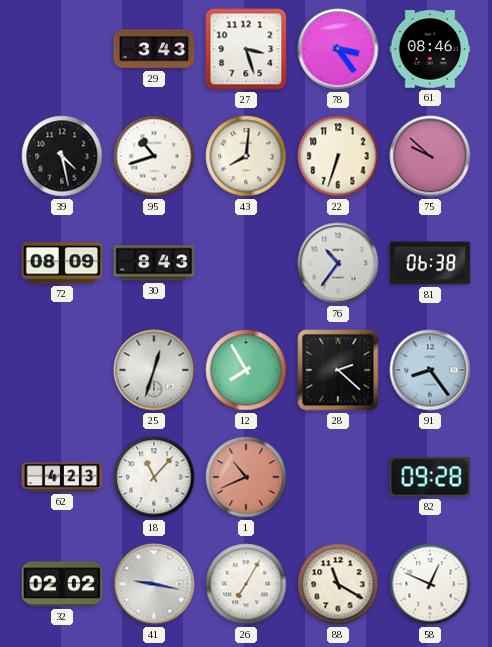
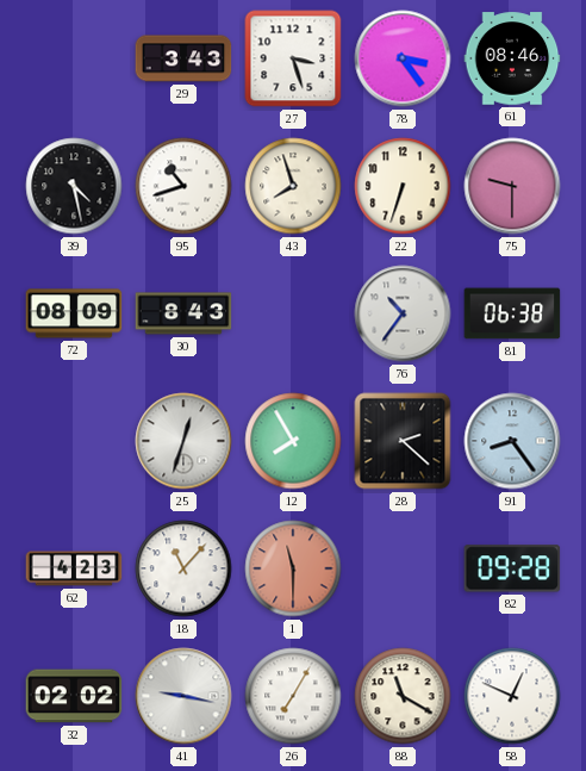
43: 8:01 -> 7:57 (293, 186)
75: 9:52 -> 9:30 (512, 186)
1: 10:41 -> 11:30 (293, 568)
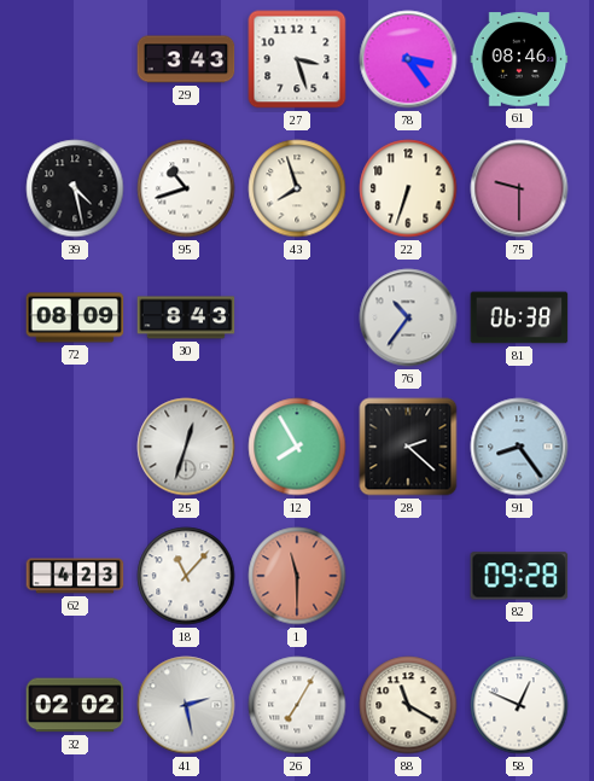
41: 9:17 -> 2:28 (186, 705)
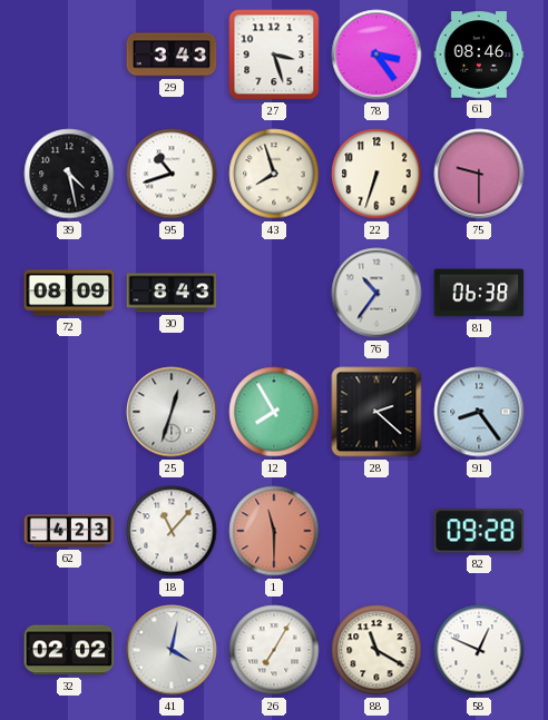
41: 2:28 -> 4:02 (172, 650)
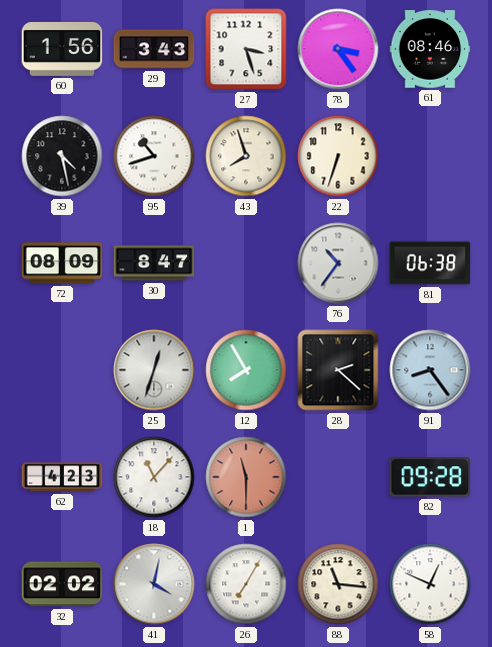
60: none -> 1:56 (62, 49)
75: 9:30 -> none (479, 174)
30: 8:43 -> 8:47 (154, 263)
88: 11:20 -> 11:16 (338, 584)
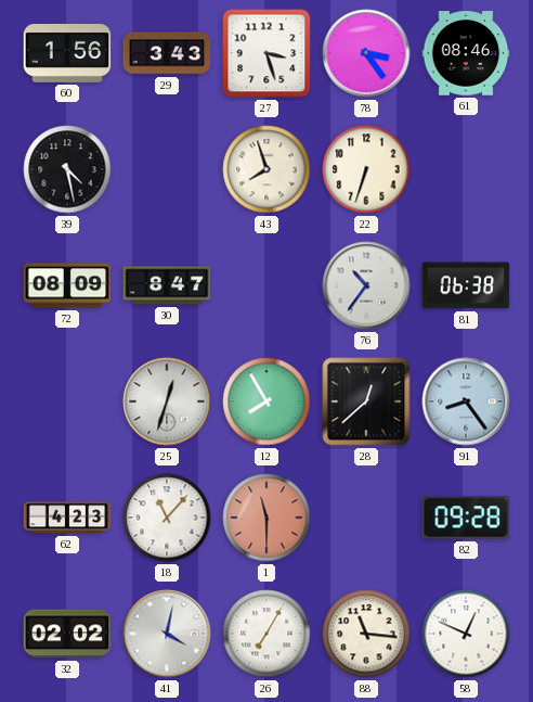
95: 10:42 -> none (154, 156)
28: 2:22 -> 12:38 (366, 401)
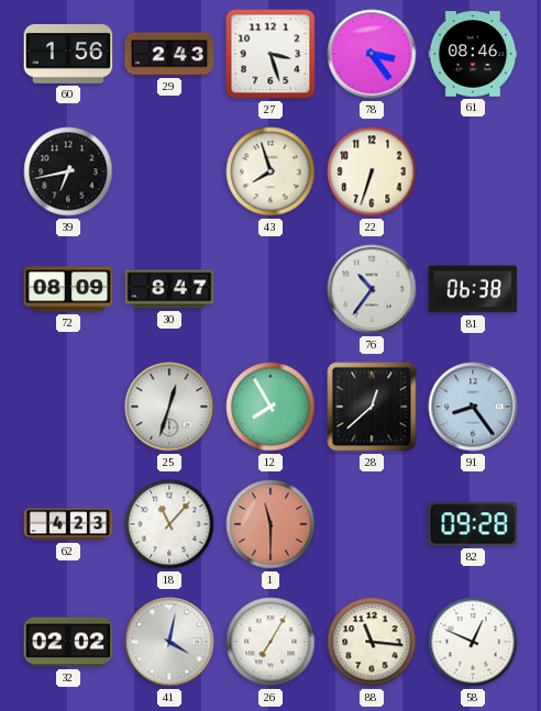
29: 3:43 -> 2:43 (169, 54)
39: 4:28 -> 6:43 (68, 171)
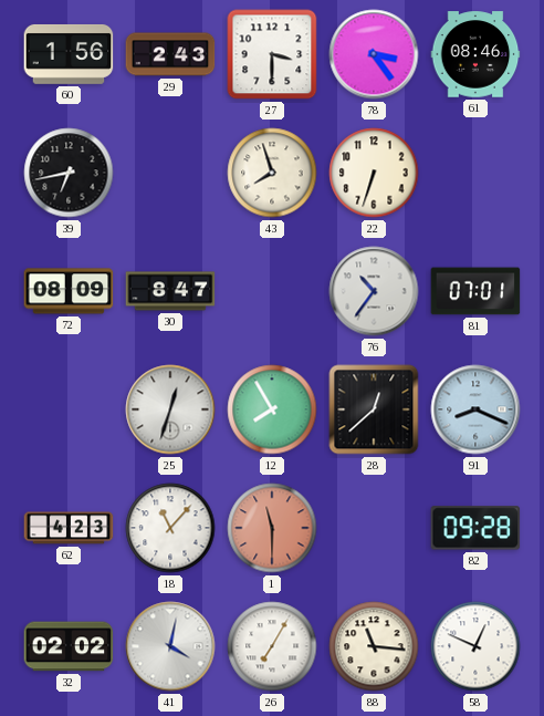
27: 3:27 -> 3:30 (272, 54)
81: 06:38 -> 07:01 (475, 291)
91: 8:24 -> 8:19 (475, 409)
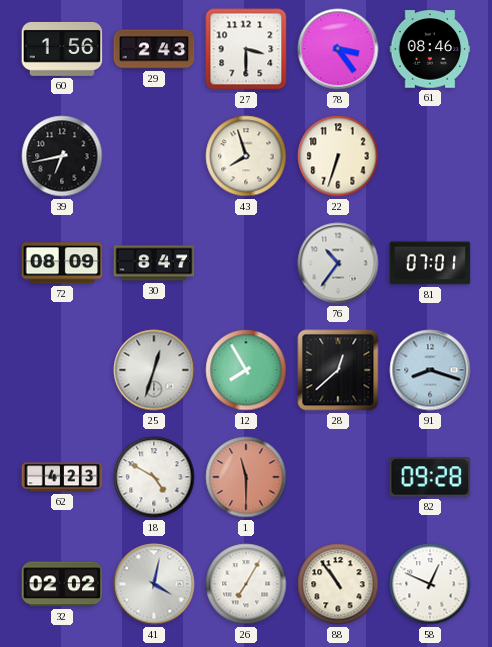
91: 8:19 -> 8:18 (430, 370)
18: 11:07 -> 4:50 (154, 477)
88: 11:16 -> 10:54 (338, 584)
